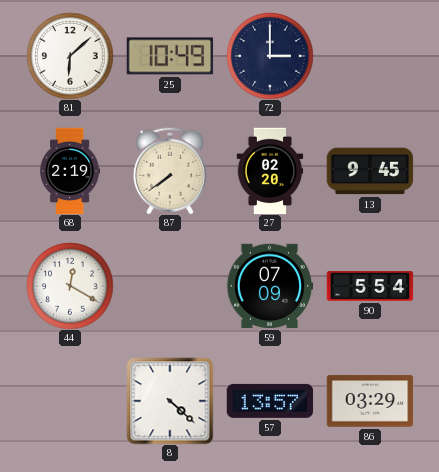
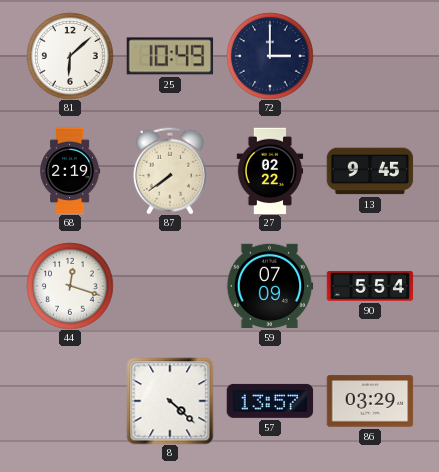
27: 02:20 -> 02:22 (270, 171)
44: 12:20 -> 12:18 (70, 286)
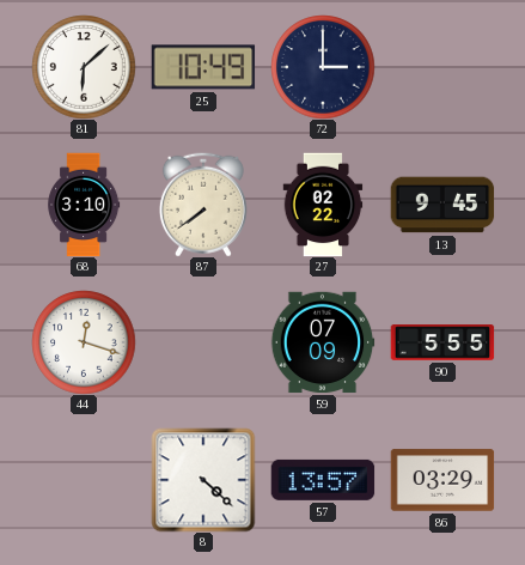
68: 2:19 -> 3:10 (84, 205)
90: 5:54 -> 5:55 (442, 342)
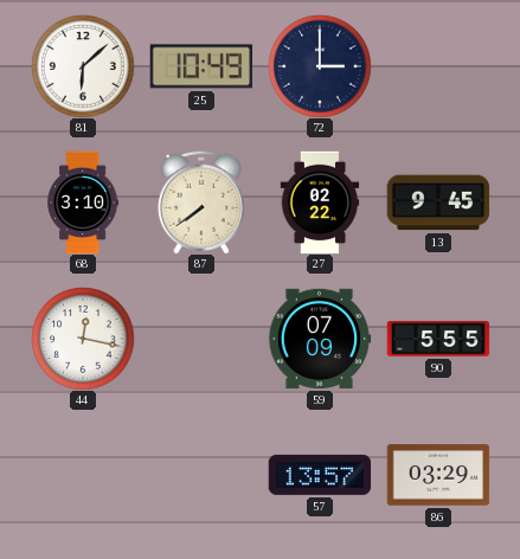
44: 12:18 -> 12:17 (83, 339)
8: 4:22 -> none (203, 480)
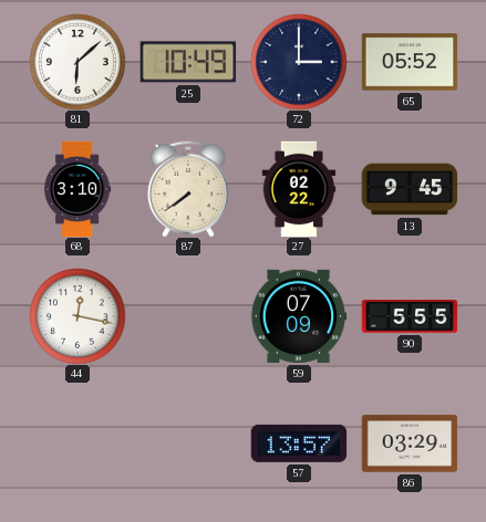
65: none -> 05:52 (410, 62)
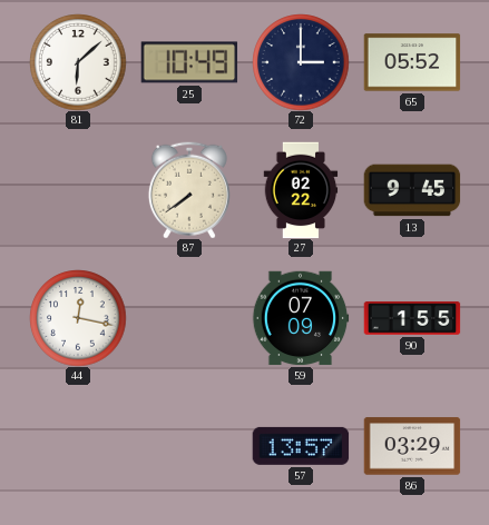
68: 3:10 -> none (77, 189)
90: 5:55 -> 1:55 (412, 318)
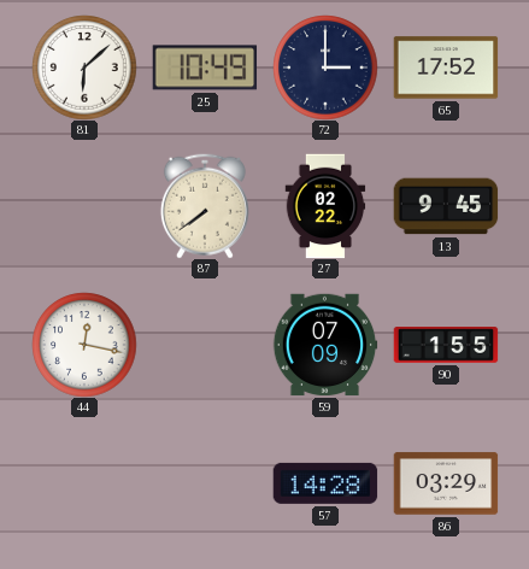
65: 05:52 -> 17:52 (446, 68)
57: 13:57 -> 14:28 (325, 483)
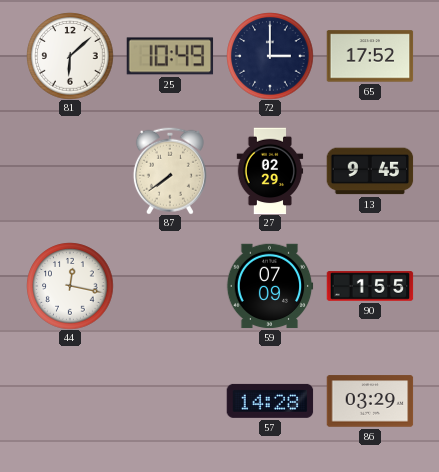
27: 02:22 -> 02:29 (270, 171)
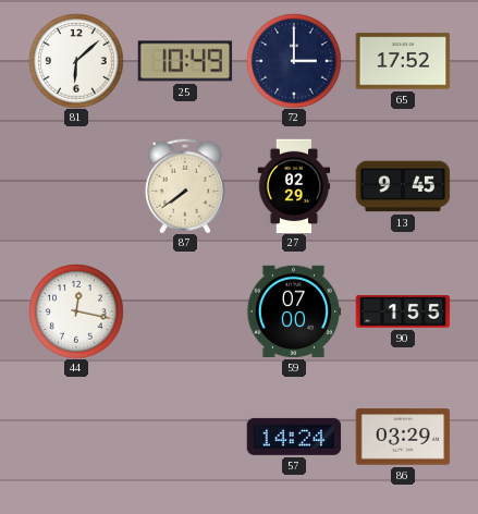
59: 07:09 -> 07:00 (294, 311)
57: 14:28 -> 14:24 (294, 437)
